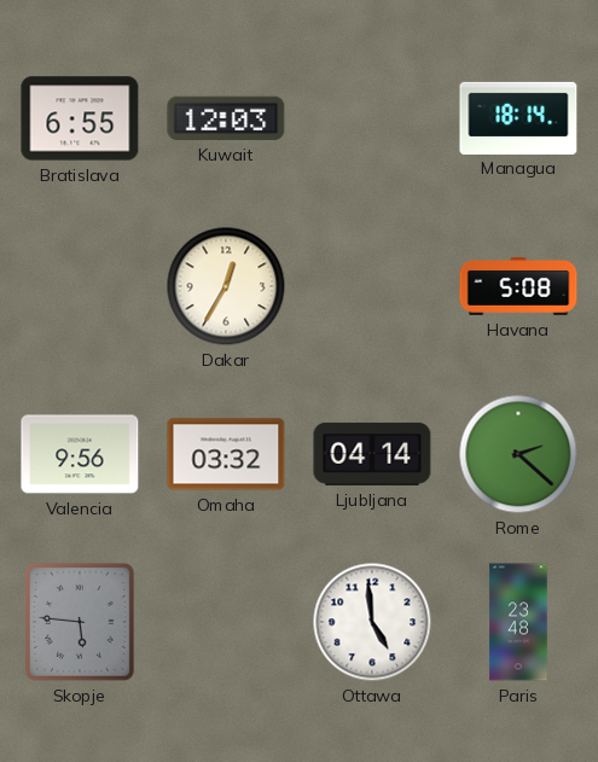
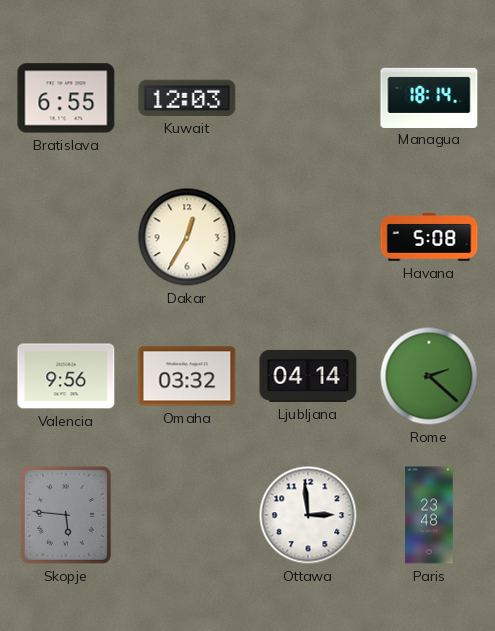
Ottawa: 4:59 -> 2:59 (308, 515)
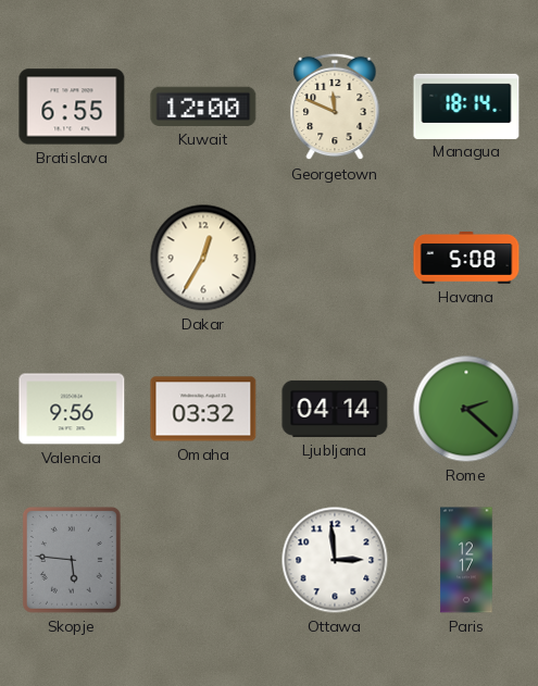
Kuwait: 12:03 -> 12:00 (203, 107)
Georgetown: none -> 11:49 (335, 107)
Paris: 23:48 -> 12:17 (466, 560)
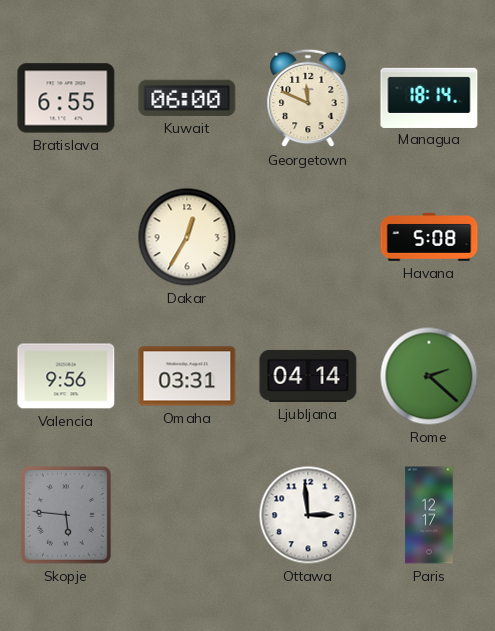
Kuwait: 12:00 -> 06:00 (187, 98)
Omaha: 03:32 -> 03:31 (187, 376)
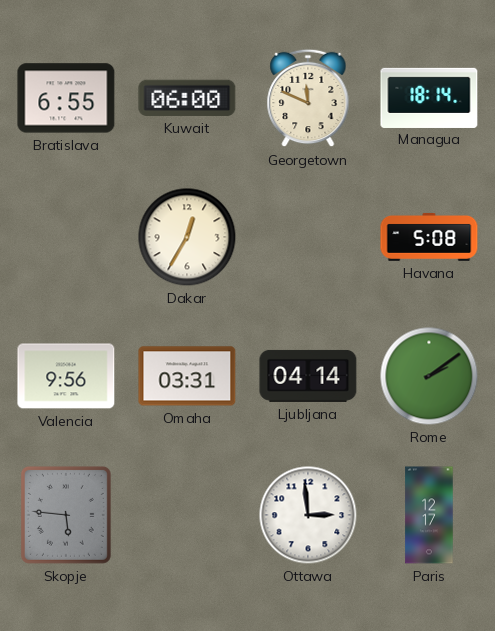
Rome: 2:22 -> 2:09 (429, 376)
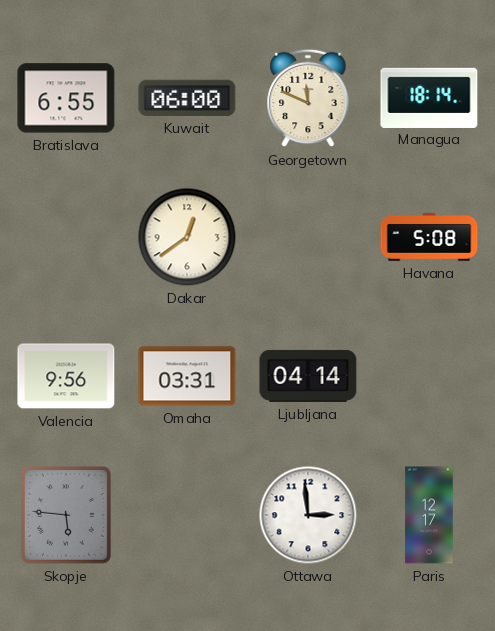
Dakar: 12:35 -> 12:39 (187, 237)
Rome: 2:09 -> none (429, 376)
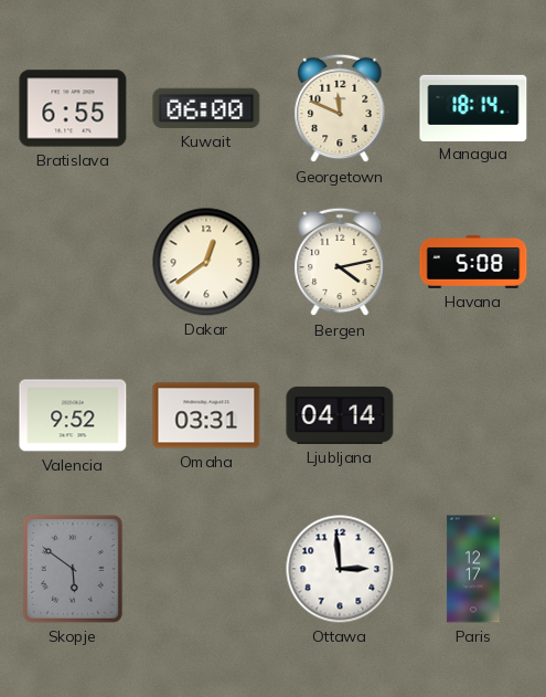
Bergen: none -> 4:13 (340, 262)
Valencia: 9:56 -> 9:52 (73, 415)
Skopje: 5:46 -> 5:51 (73, 569)
